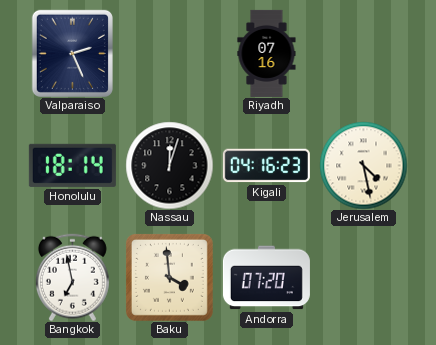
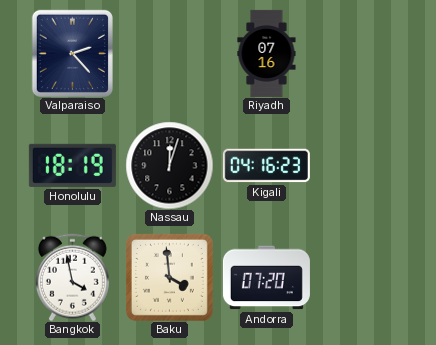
Valparaiso: 2:26 -> 2:23 (72, 53)
Honolulu: 18:14 -> 18:19 (72, 165)
Jerusalem: 4:28 -> none (363, 165)
Bangkok: 6:58 -> 3:58 (72, 277)
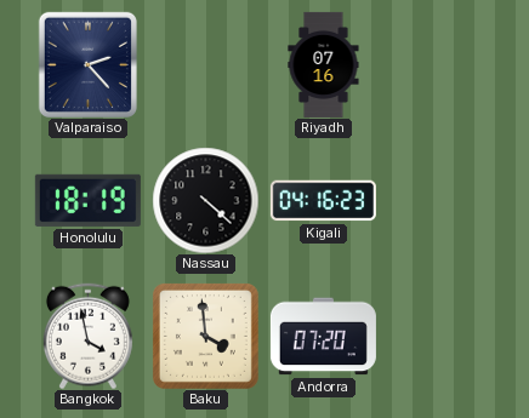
Nassau: 12:03 -> 4:22 (205, 200)
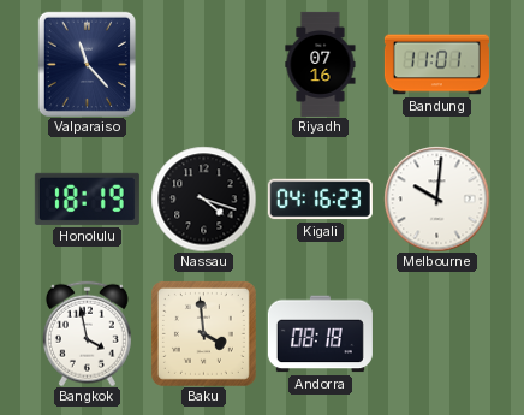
Valparaiso: 2:23 -> 11:23 (87, 64)
Bandung: none -> 11:01 (436, 65)
Nassau: 4:22 -> 4:18 (203, 198)
Melbourne: none -> 10:01 (436, 198)
Andorra: 07:20 -> 08:18 (320, 334)
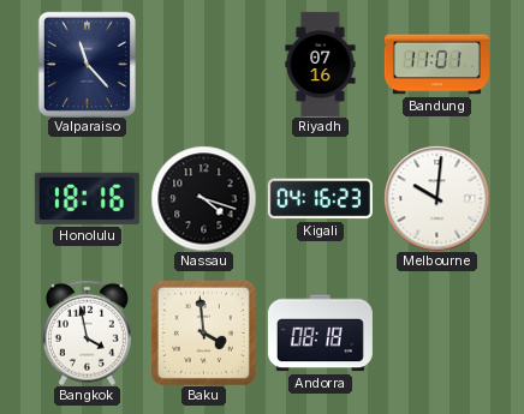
Honolulu: 18:19 -> 18:16 (87, 198)
